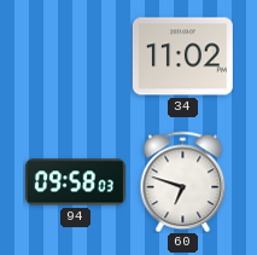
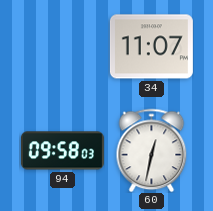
34: 11:02 -> 11:07 (151, 47)
60: 6:48 -> 12:32 (152, 150)
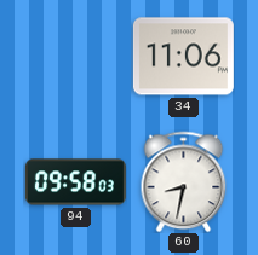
34: 11:07 -> 11:06 (183, 57)
60: 12:32 -> 8:32 (184, 181)
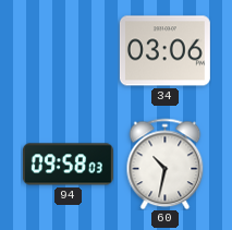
34: 11:06 -> 03:06 (164, 51)
60: 8:32 -> 10:32 (166, 164)
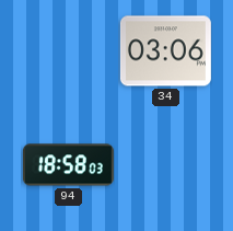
94: 09:58 -> 18:58 (68, 165)
60: 10:32 -> none (166, 164)
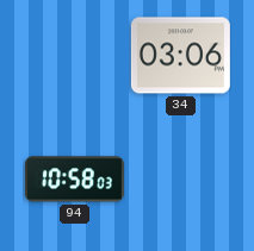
94: 18:58 -> 10:58 (74, 180)
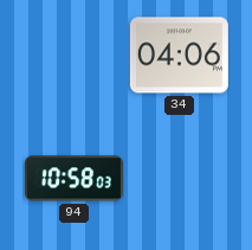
34: 03:06 -> 04:06 (179, 56)
